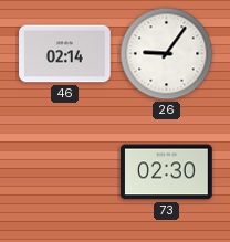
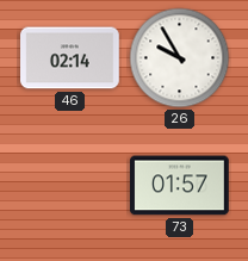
26: 9:06 -> 9:55 (180, 58)
73: 02:30 -> 01:57 (180, 186)
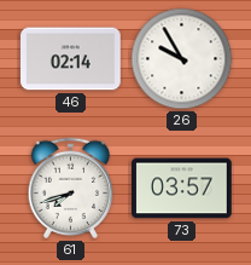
61: none -> 7:42 (71, 189)
73: 01:57 -> 03:57 (182, 189)
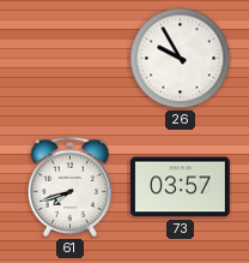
46: 02:14 -> none (71, 59)
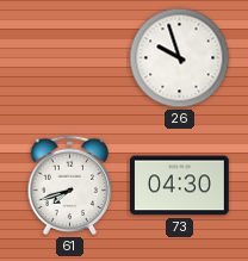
26: 9:55 -> 9:57 (180, 58)
73: 03:57 -> 04:30 (180, 186)
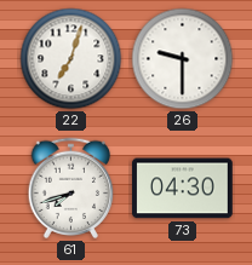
22: none -> 7:03 (71, 59)
26: 9:57 -> 9:30 (183, 59)
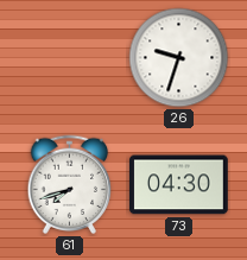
22: 7:03 -> none (71, 59)
26: 9:30 -> 9:33 (179, 58)
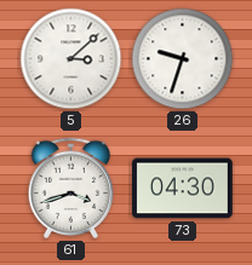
5: none -> 3:08 (71, 59)
61: 7:42 -> 3:42 (71, 189)
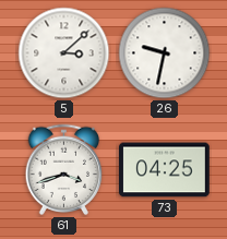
26: 9:33 -> 9:32 (165, 53)
73: 04:30 -> 04:25 (165, 170)
